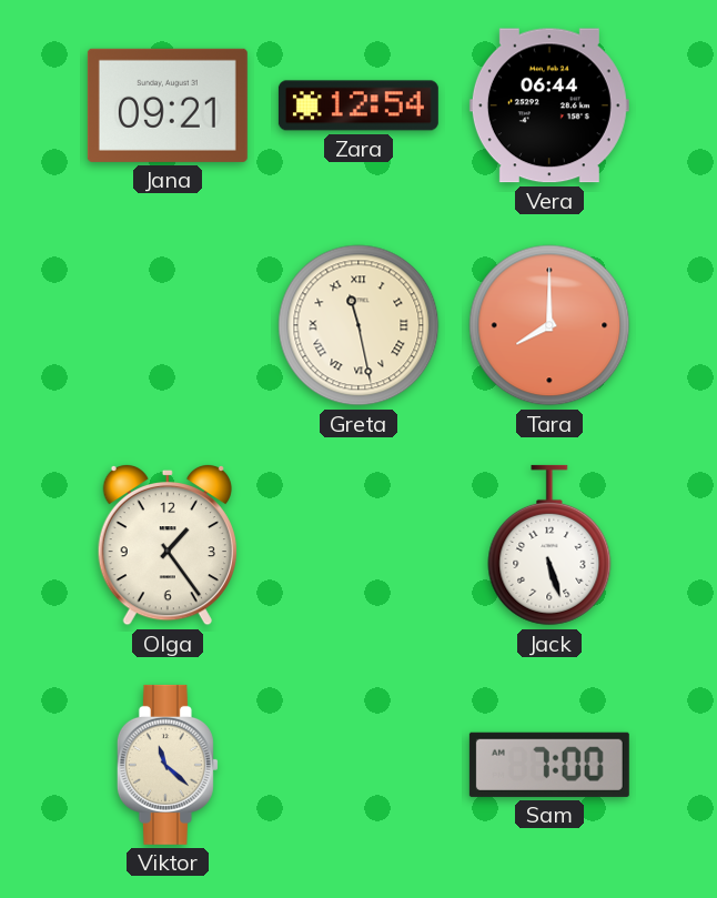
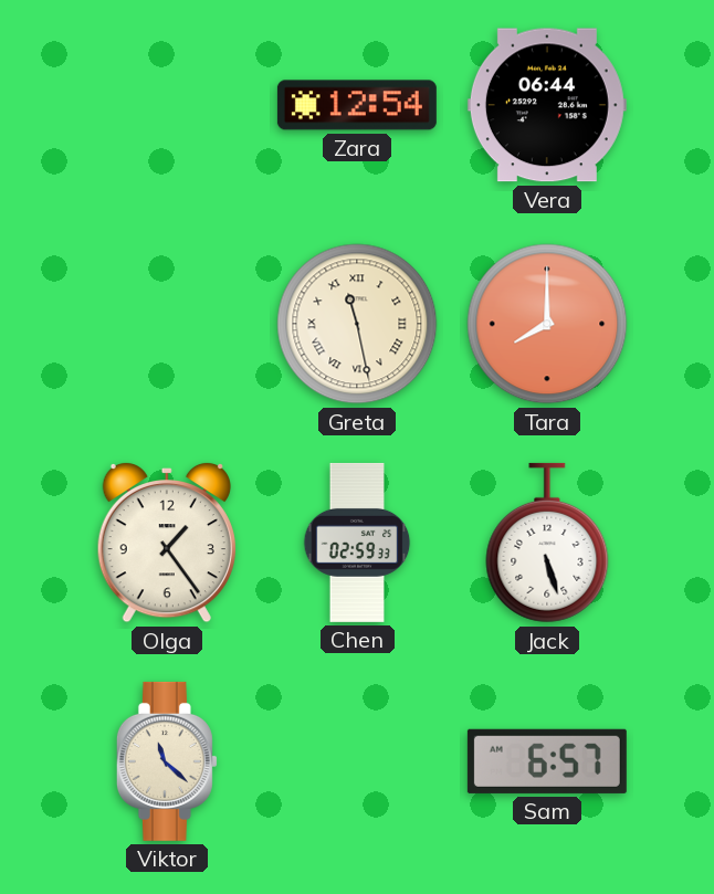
Jana: 09:21 -> none (168, 105)
Chen: none -> 02:59 (357, 543)
Sam: 7:00 -> 6:57 (547, 761)
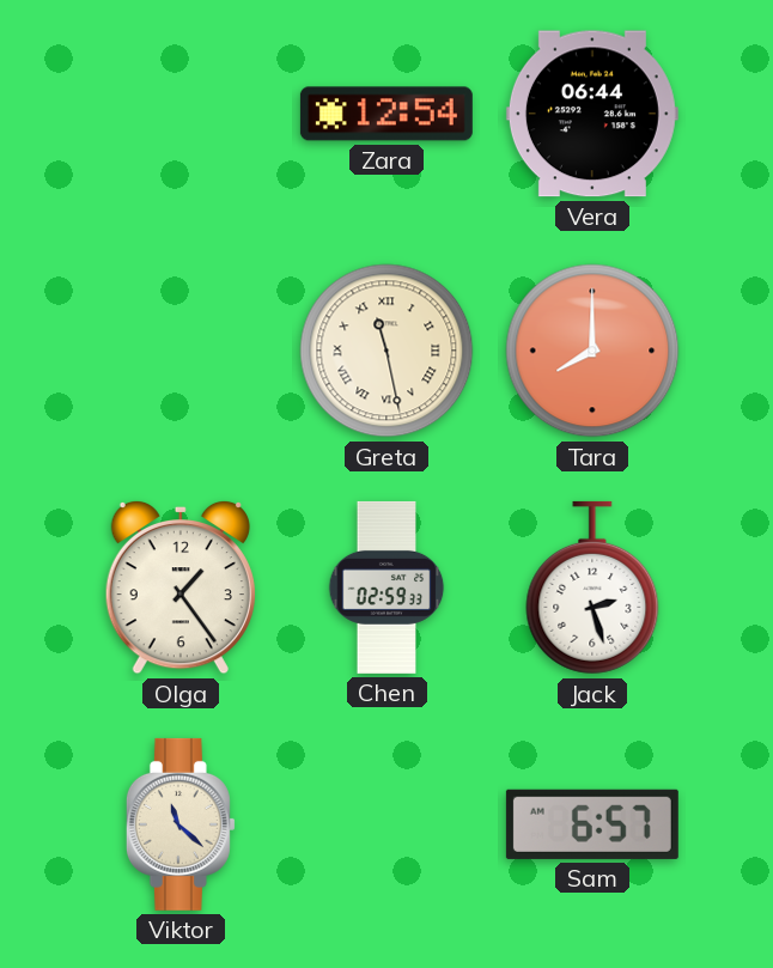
Jack: 5:27 -> 2:27 (592, 588)
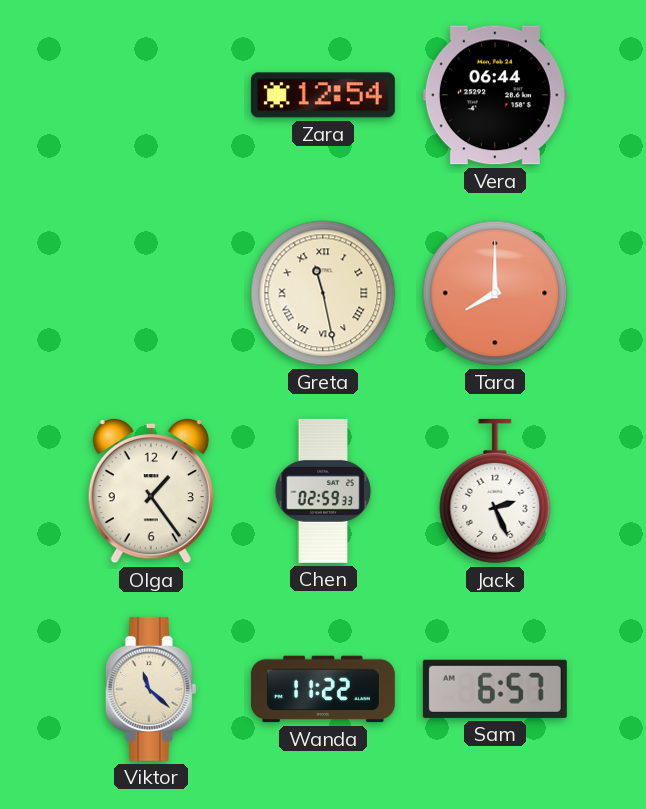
Jack: 2:27 -> 2:26 (495, 491)
Wanda: none -> 11:22 (323, 689)
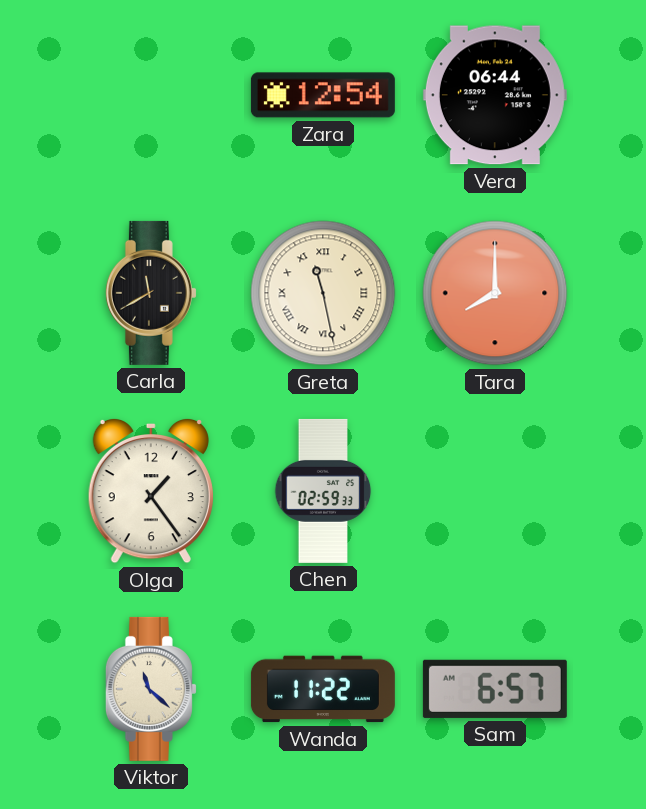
Carla: none -> 11:40 (151, 293)
Jack: 2:26 -> none (495, 491)
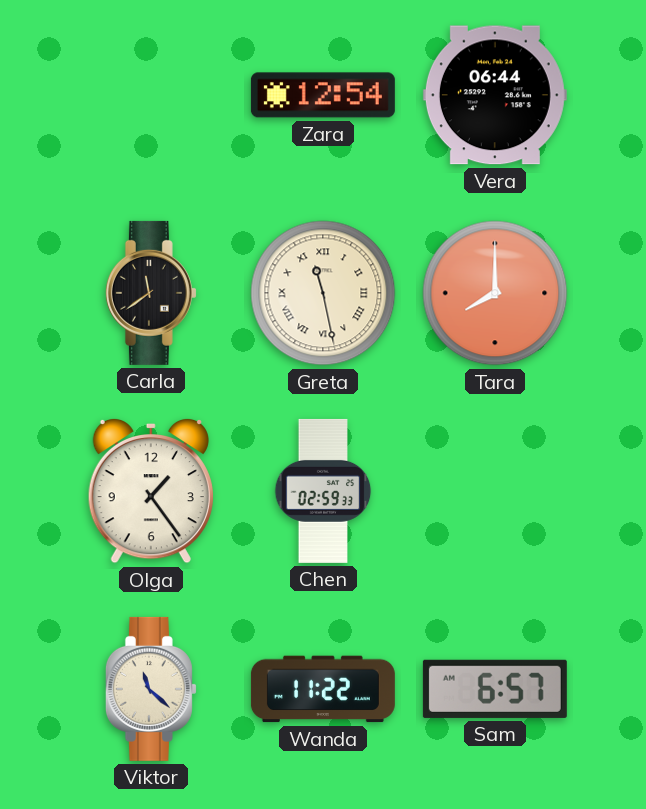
Carla: 11:40 -> 11:39 (151, 293)
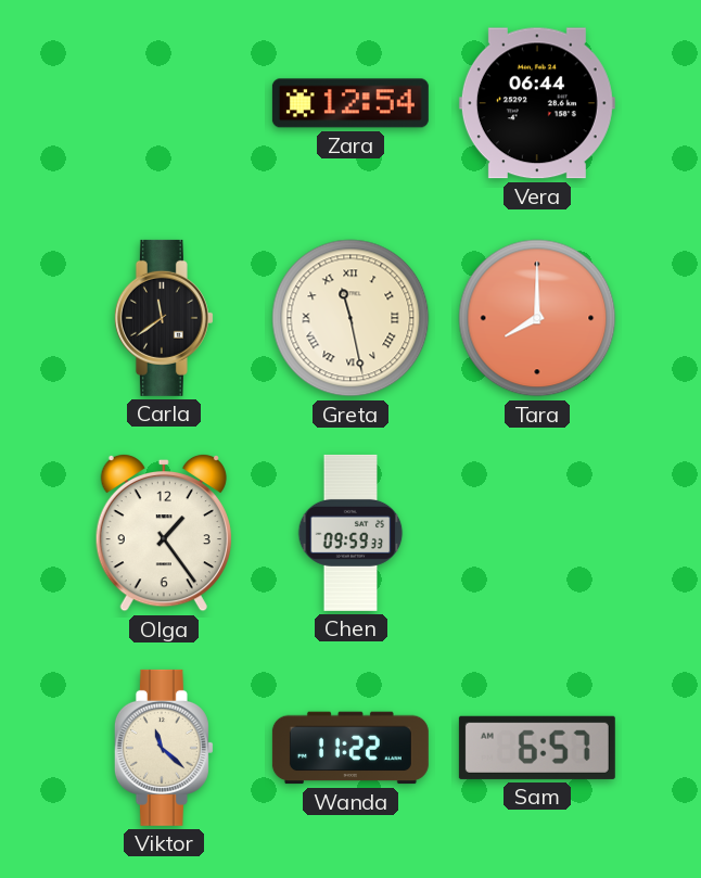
Chen: 02:59 -> 09:59 (351, 533)
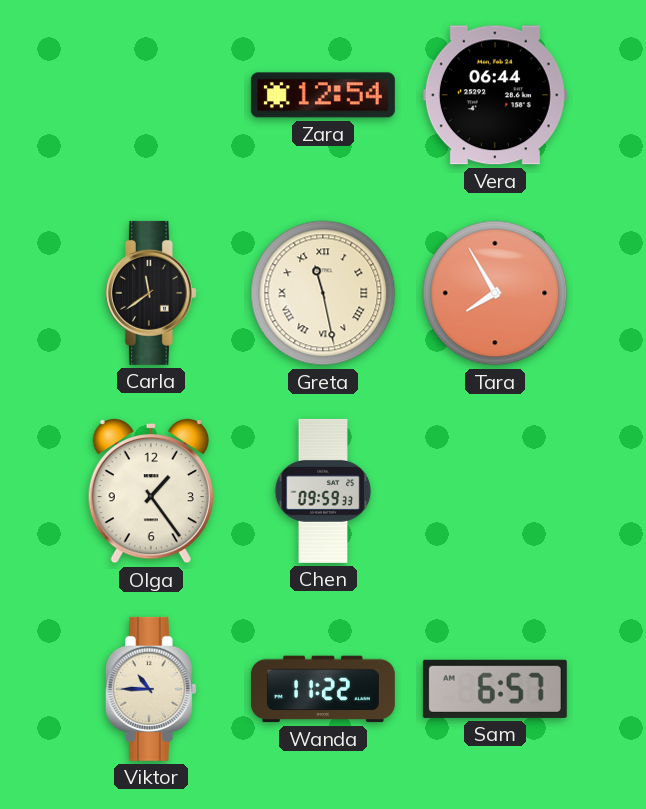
Tara: 8:00 -> 7:55 (495, 293)
Viktor: 11:22 -> 10:45 (151, 689)
